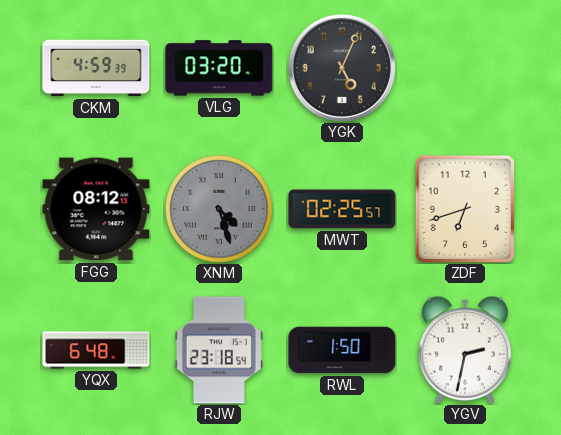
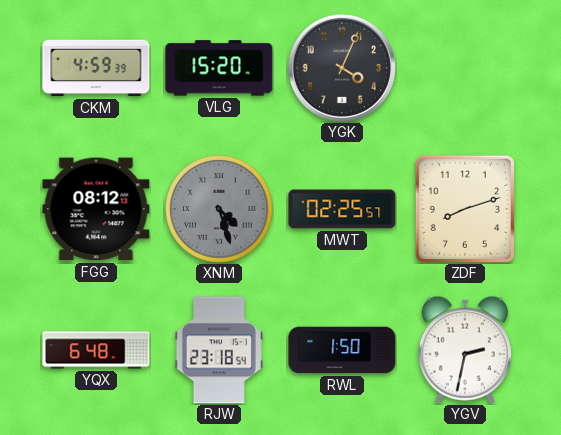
VLG: 03:20 -> 15:20 (219, 68)
YGK: 5:04 -> 4:04 (342, 68)
ZDF: 6:42 -> 8:12 (465, 209)
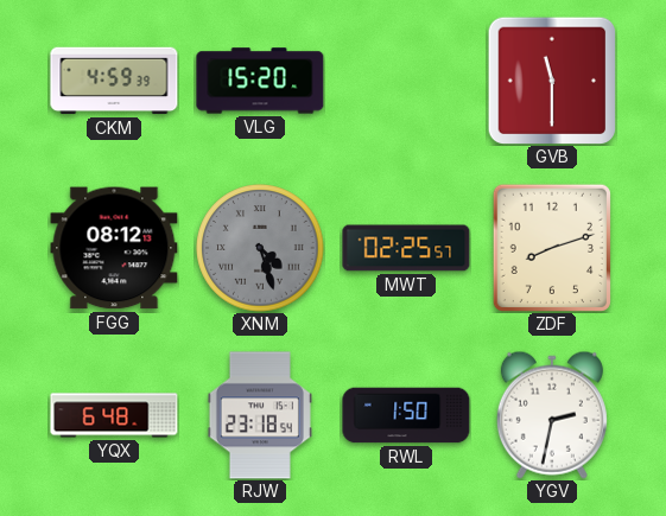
YGK: 4:04 -> none (342, 68)
GVB: none -> 11:30 (552, 81)
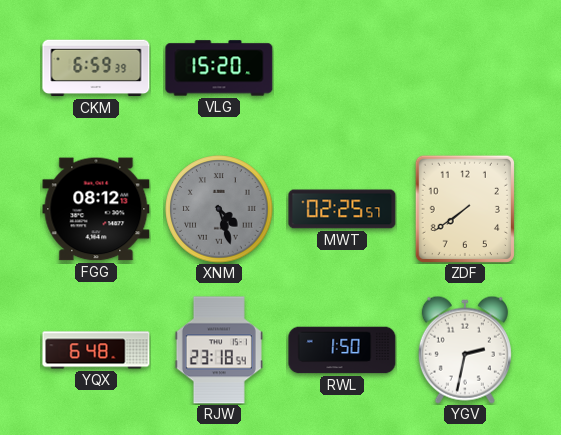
CKM: 4:59 -> 6:59 (96, 68)
GVB: 11:30 -> none (552, 81)
ZDF: 8:12 -> 7:39 (465, 209)
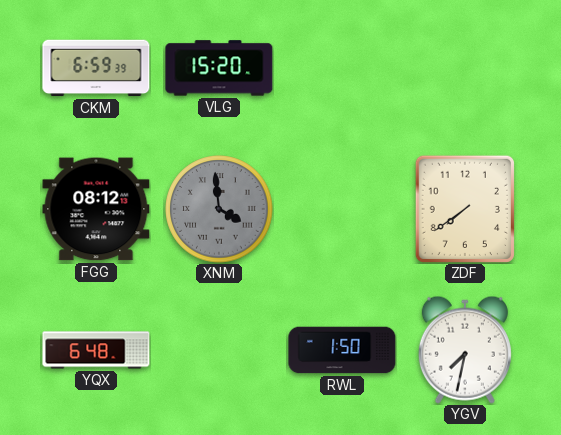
XNM: 4:27 -> 3:59 (219, 209)
MWT: 02:25 -> none (342, 209)
RJW: 23:18 -> none (219, 350)
YGV: 2:32 -> 7:32 (465, 350)
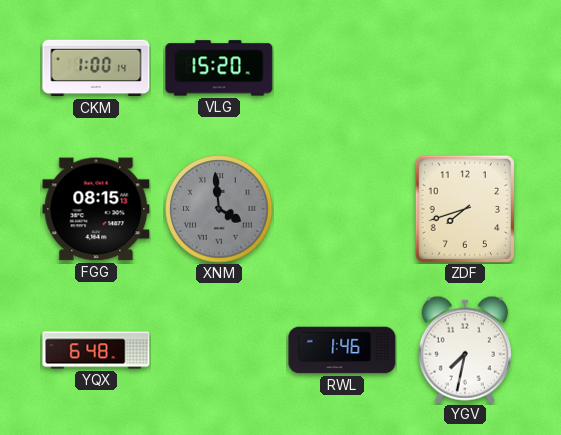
CKM: 6:59 -> 1:00 (96, 68)
FGG: 08:12 -> 08:15 (96, 209)
ZDF: 7:39 -> 7:42 (465, 209)
RWL: 1:50 -> 1:46 (342, 350)
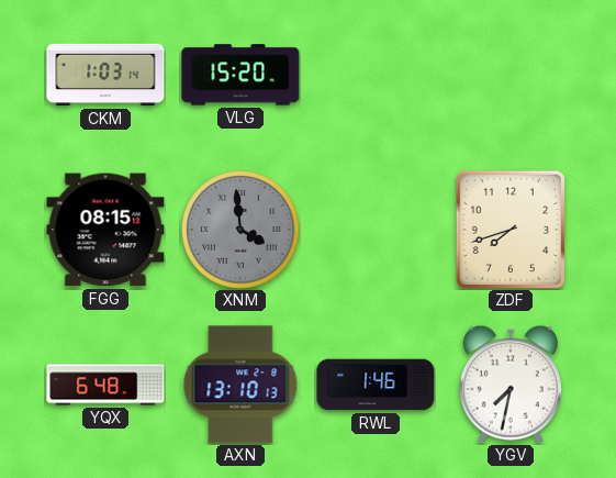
CKM: 1:00 -> 1:03 (105, 75)
AXN: none -> 13:10 (240, 385)
